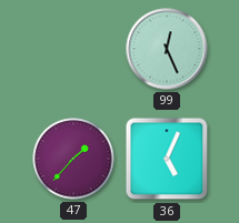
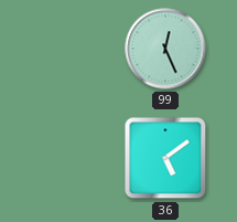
47: 1:37 -> none (73, 159)
36: 5:04 -> 5:09 (165, 158)
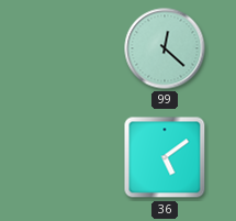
99: 12:26 -> 12:22 (165, 48)
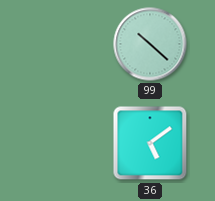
99: 12:22 -> 10:22 (150, 44)
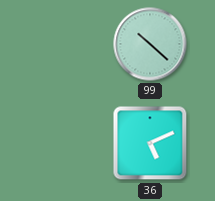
36: 5:09 -> 5:11 (150, 143)
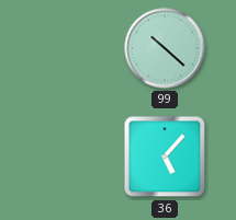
36: 5:11 -> 5:07 (165, 157)
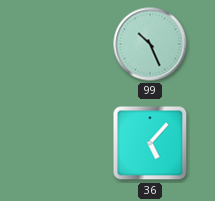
99: 10:22 -> 10:26 (150, 44)
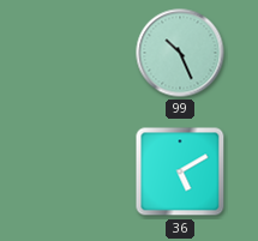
36: 5:07 -> 5:10 (180, 171)
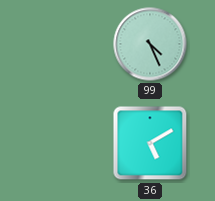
99: 10:26 -> 4:26 (150, 44)
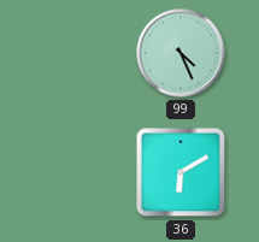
36: 5:10 -> 6:10 (181, 172)
